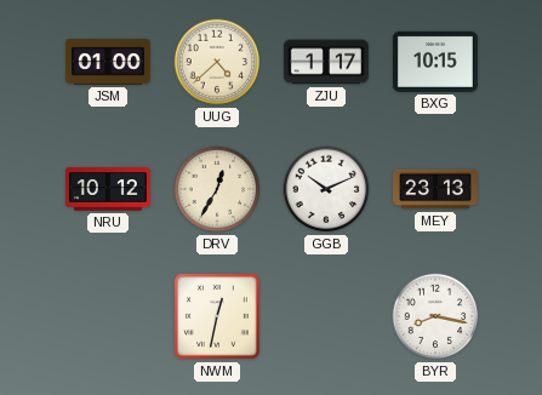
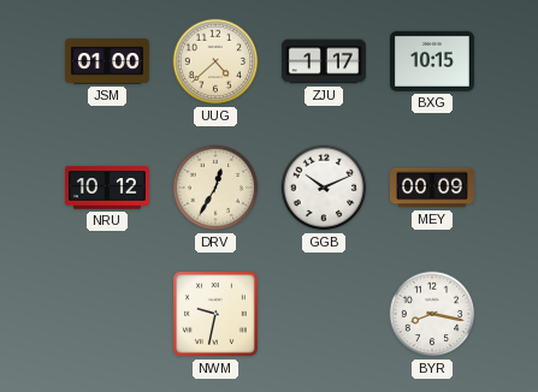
MEY: 23:13 -> 00:09 (433, 188)
NWM: 12:32 -> 9:32 (215, 314)
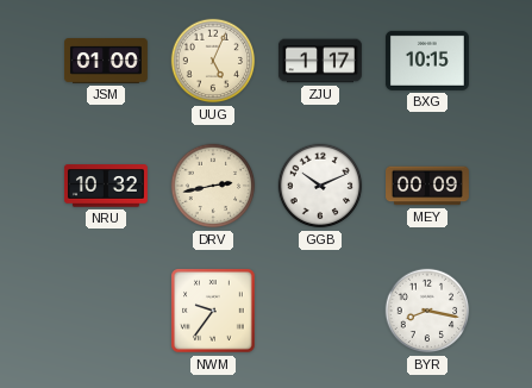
UUG: 4:38 -> 5:04 (213, 61)
NRU: 10:12 -> 10:32 (106, 186)
DRV: 12:35 -> 2:43 (213, 186)
NWM: 9:32 -> 9:36 (213, 311)
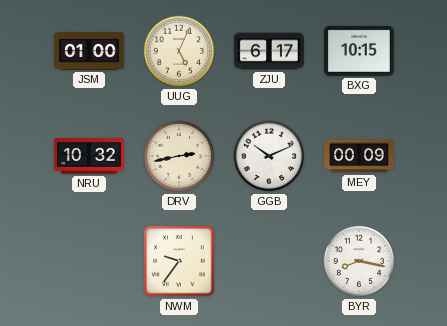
ZJU: 1:17 -> 6:17 (269, 51)
